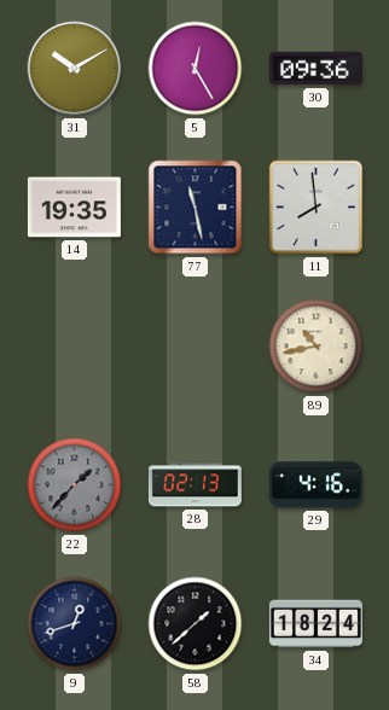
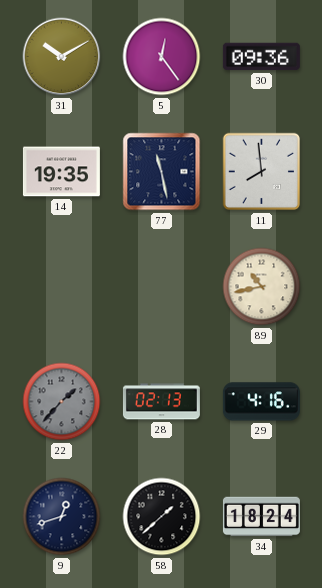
5: 12:25 -> 12:24 (162, 57)
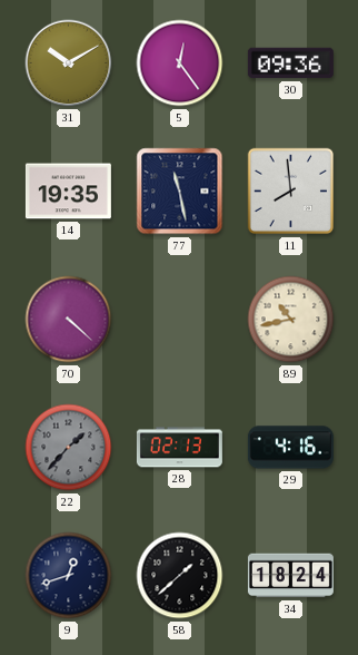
70: none -> 4:22 (69, 320)
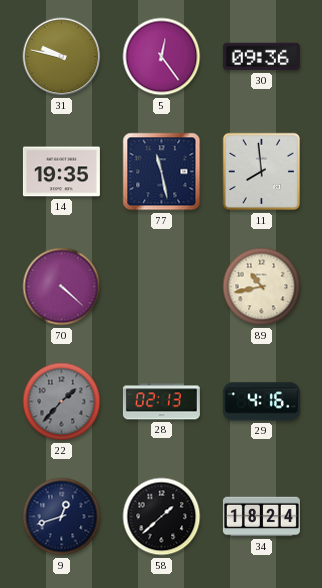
31: 10:10 -> 9:47 (62, 57)
